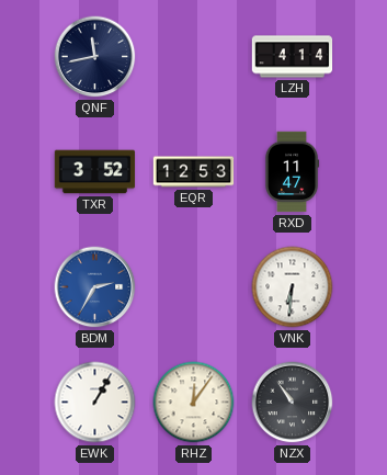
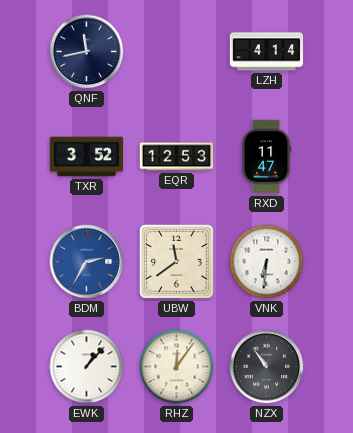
UBW: none -> 11:39 (177, 262)
EWK: 1:05 -> 1:07 (87, 367)
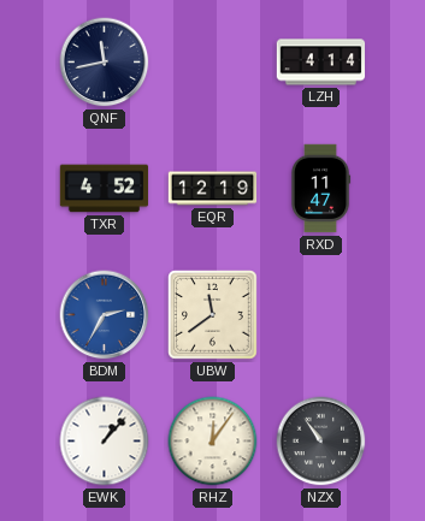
TXR: 3:52 -> 4:52 (105, 189)
EQR: 12:53 -> 12:19 (213, 189)
VNK: 6:31 -> none (267, 262)
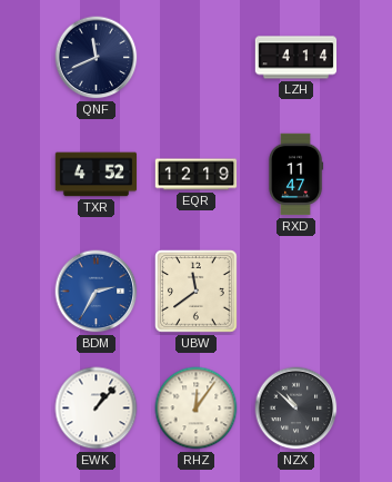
QNF: 11:43 -> 11:41 (97, 58)
NZX: 10:54 -> 10:52 (296, 409)
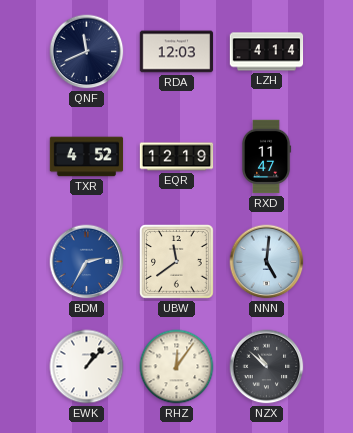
RDA: none -> 12:03 (177, 52)
NNN: none -> 5:01 (267, 262)
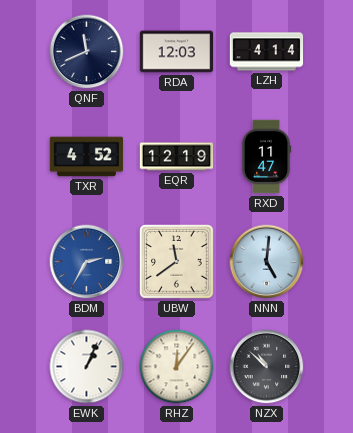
EWK: 1:07 -> 1:04 (87, 367)
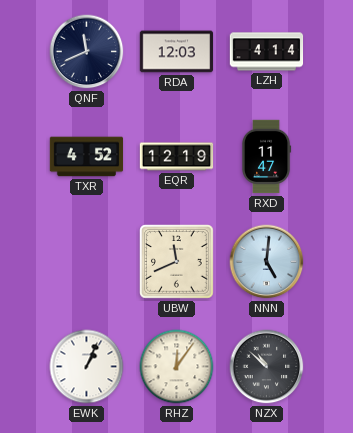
BDM: 2:35 -> none (87, 262)
UBW: 11:39 -> 11:41 (177, 262)
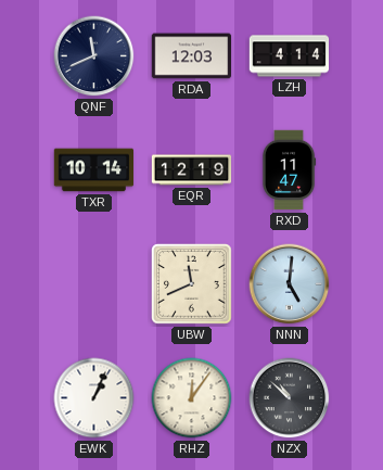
TXR: 4:52 -> 10:14 (94, 170)
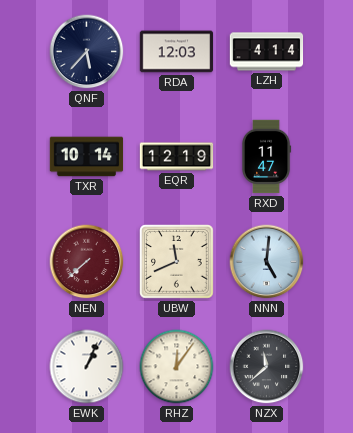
QNF: 11:41 -> 5:37 (87, 52)
NEN: none -> 7:38 (87, 262)
NZX: 10:52 -> 11:38 (267, 367)
